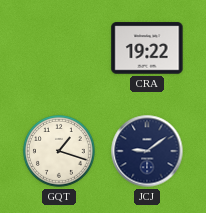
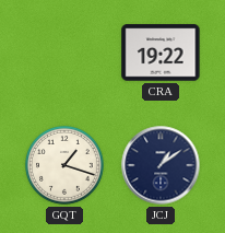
JCJ: 9:09 -> 1:09 (161, 165)
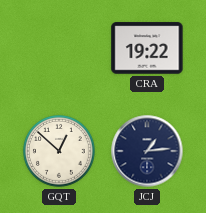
GQT: 1:18 -> 12:52 (60, 152)
JCJ: 1:09 -> 1:14 (147, 151)
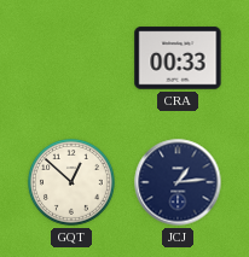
CRA: 19:22 -> 00:33 (178, 58)
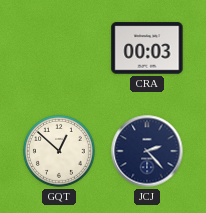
CRA: 00:33 -> 00:03 (147, 48)
JCJ: 1:14 -> 2:23 (147, 151)
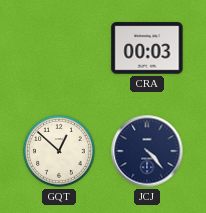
JCJ: 2:23 -> 4:23 (147, 151)
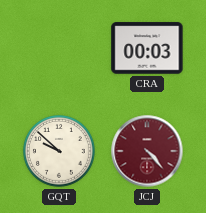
GQT: 12:52 -> 9:52 (60, 152)
JCJ dial: navy -> burgundy (147, 151)
